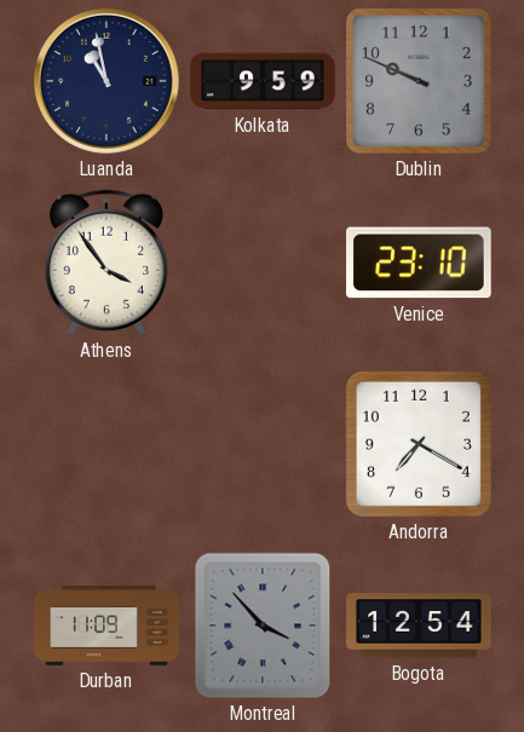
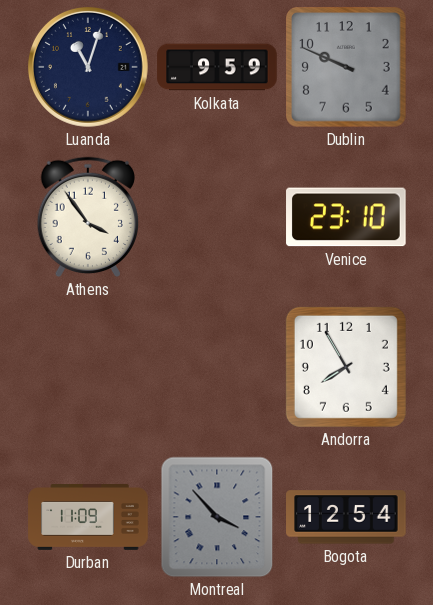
Luanda: 10:58 -> 11:03 (88, 67)
Andorra: 7:20 -> 7:55 (346, 367)
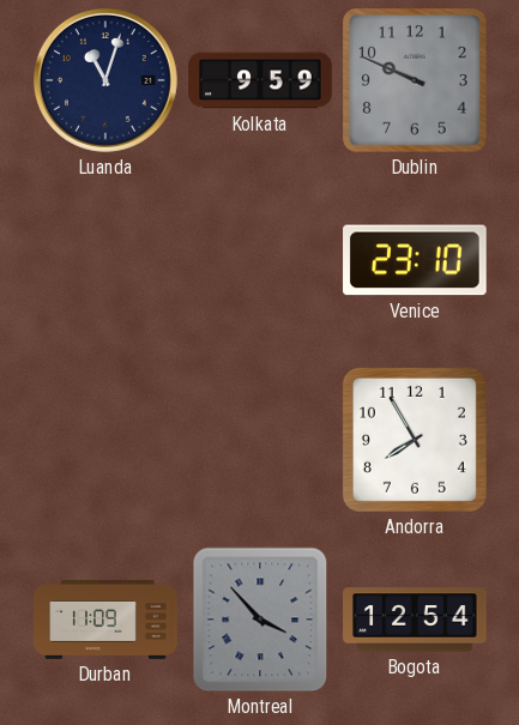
Athens: 3:54 -> none (87, 217)
